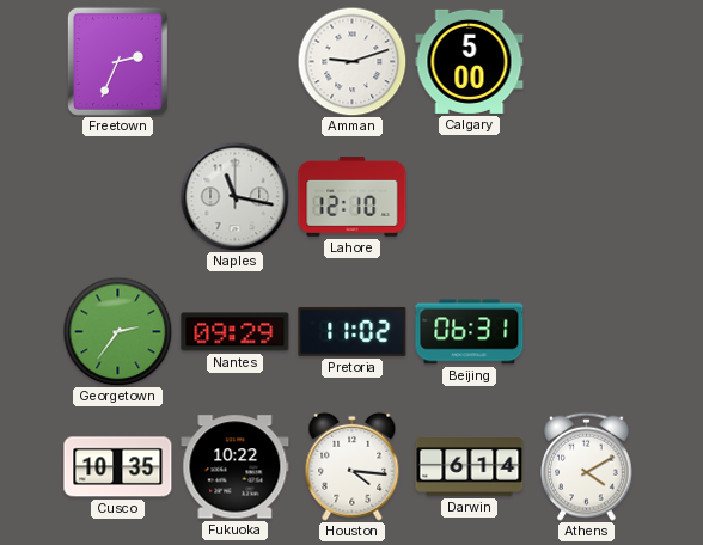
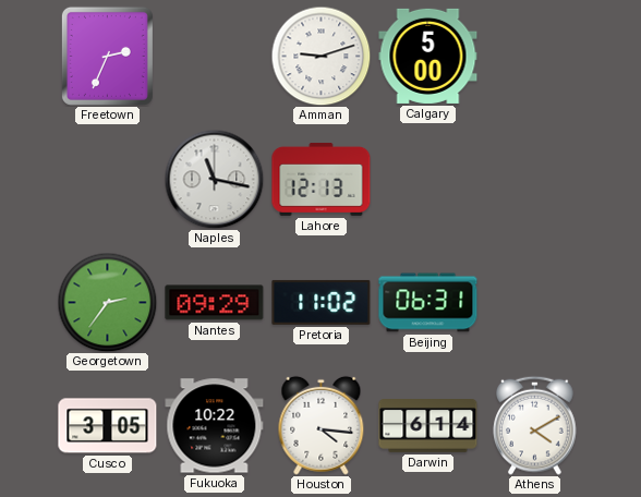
Lahore: 12:10 -> 12:13 (322, 180)
Cusco: 10:35 -> 3:05 (108, 426)
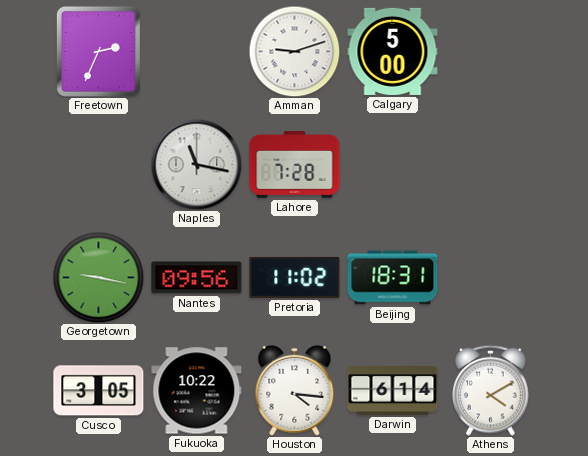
Lahore: 12:13 -> 7:28 (295, 165)
Georgetown: 2:36 -> 9:17 (98, 277)
Nantes: 09:29 -> 09:56 (197, 278)
Beijing: 06:31 -> 18:31 (393, 278)
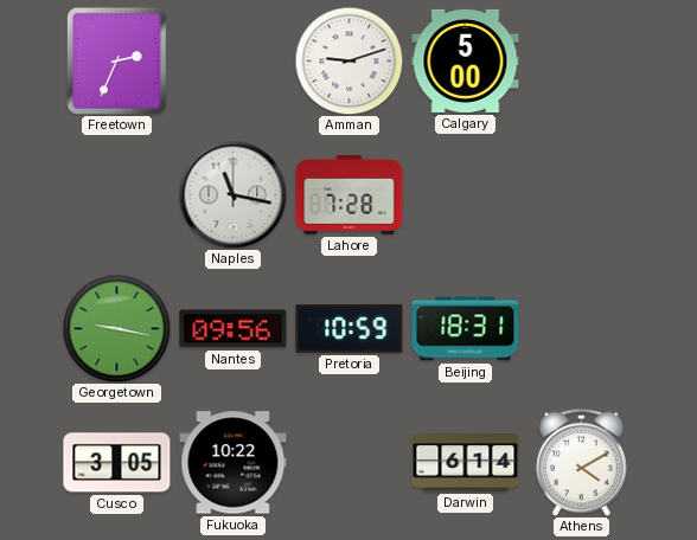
Pretoria: 11:02 -> 10:59 (350, 328)
Houston: 4:16 -> none (295, 390)
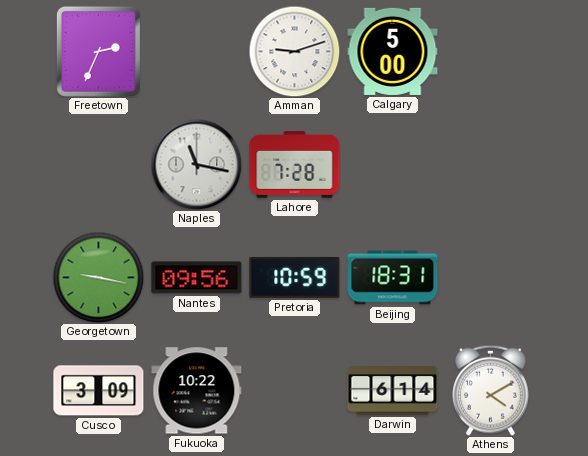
Cusco: 3:05 -> 3:09 (99, 391)
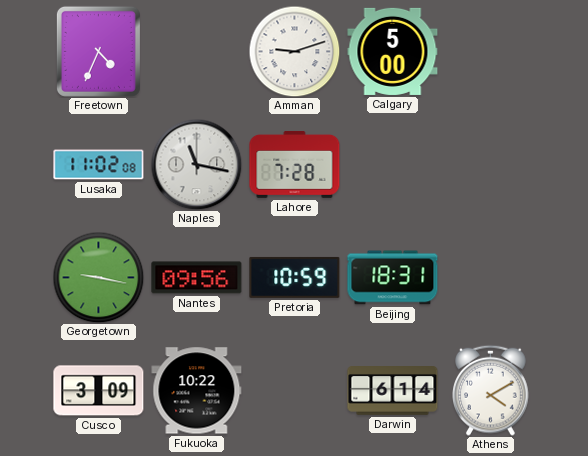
Freetown: 2:34 -> 4:34 (98, 51)
Lusaka: none -> 11:02 (99, 165)
